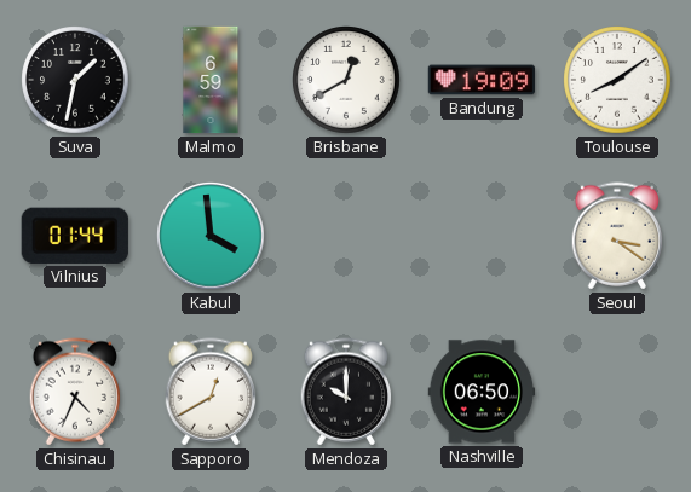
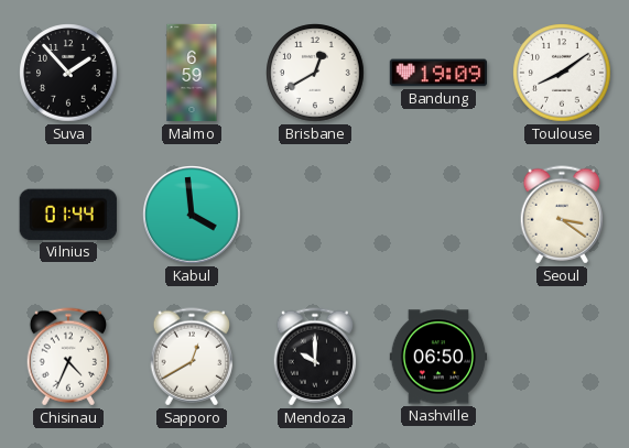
Suva: 1:32 -> 1:53 (68, 73)
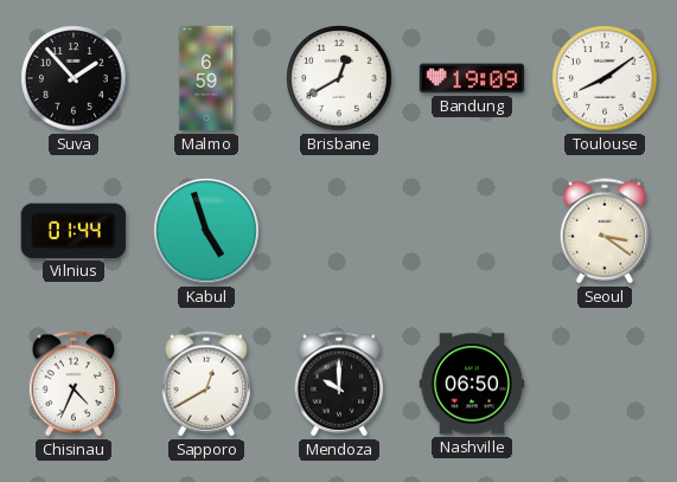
Kabul: 3:59 -> 4:57 (206, 231)
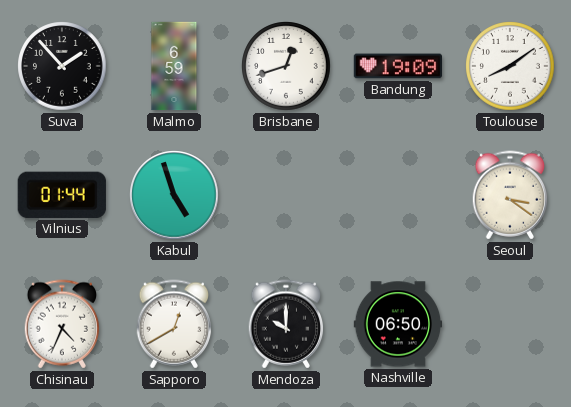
Brisbane: 12:40 -> 12:42 (286, 66)
